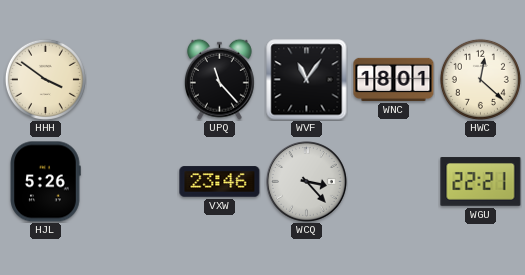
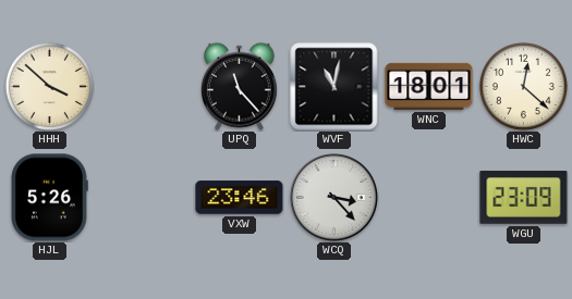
HHH: 3:51 -> 3:52 (49, 86)
WVF: 11:06 -> 11:02 (334, 87)
WGU: 22:21 -> 23:09 (524, 198)
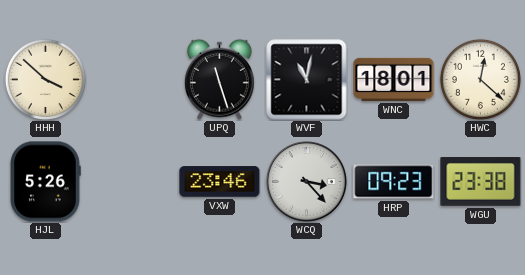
UPQ: 11:23 -> 11:27 (219, 79)
HRP: none -> 09:23 (394, 182)
WGU: 23:09 -> 23:38 (481, 182)
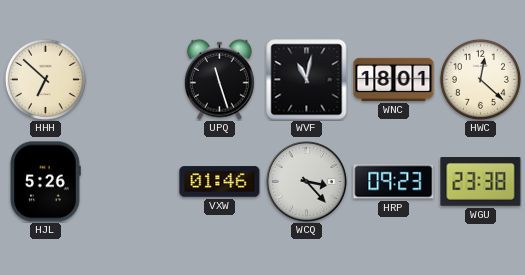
HHH: 3:52 -> 6:52 (45, 79)
VXW: 23:46 -> 01:46 (220, 182)
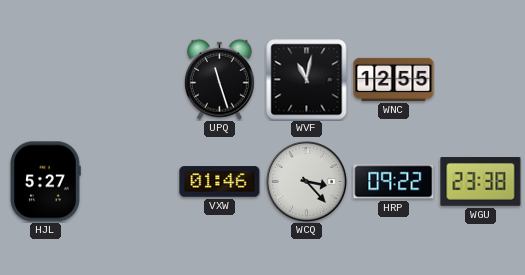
HHH: 6:52 -> none (45, 79)
WNC: 18:01 -> 12:55 (394, 79)
HWC: 12:22 -> none (480, 79)
HJL: 5:26 -> 5:27 (45, 182)
HRP: 09:23 -> 09:22 (394, 182)
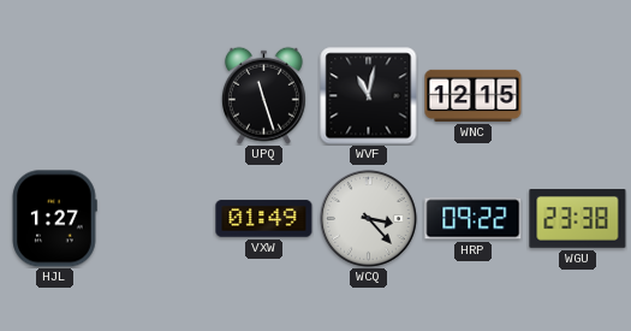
WNC: 12:55 -> 12:15 (474, 95)
HJL: 5:27 -> 1:27 (54, 219)
VXW: 01:46 -> 01:49 (264, 219)
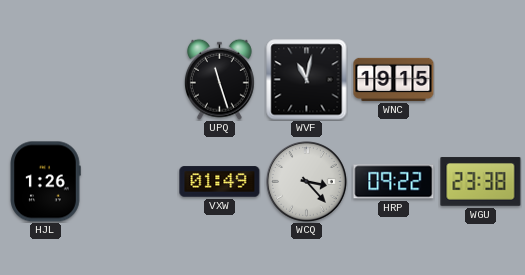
WNC: 12:15 -> 19:15 (394, 79)
HJL: 1:27 -> 1:26 (45, 182)
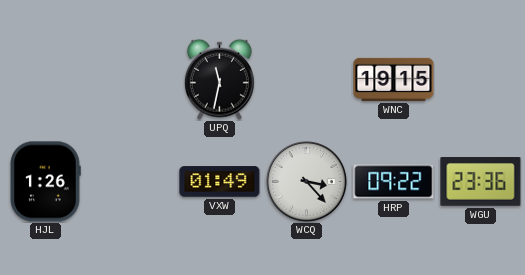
UPQ: 11:27 -> 11:32 (219, 79)
WVF: 11:02 -> none (307, 80)
WGU: 23:38 -> 23:36 (481, 182)
